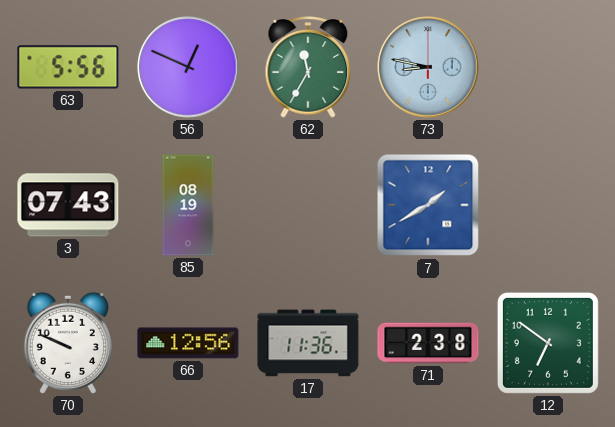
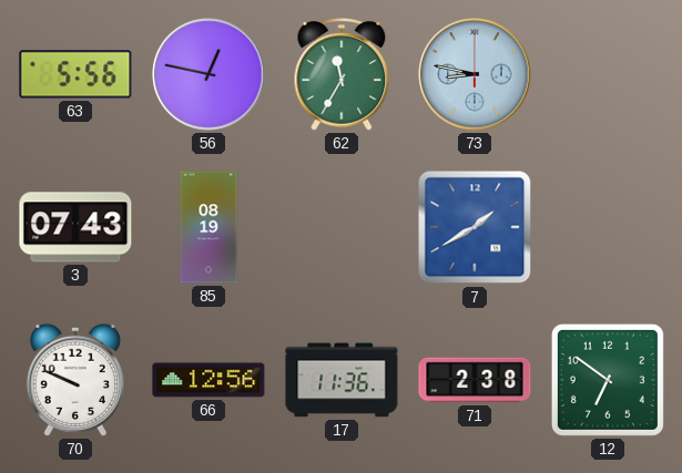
56: 12:49 -> 12:47 (208, 74)
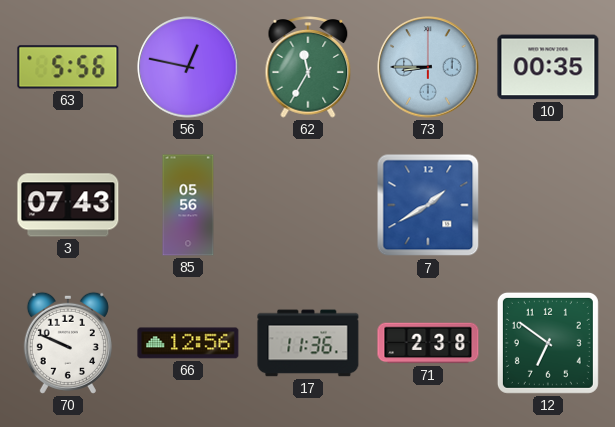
73: 8:47 -> 8:45 (428, 67)
10: none -> 00:35 (548, 67)
85: 08:19 -> 05:56 (188, 205)
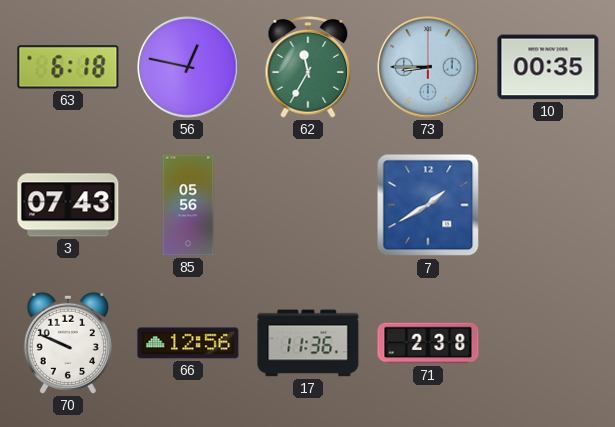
63: 5:56 -> 6:18 (68, 67)
12: 6:51 -> none (548, 343)
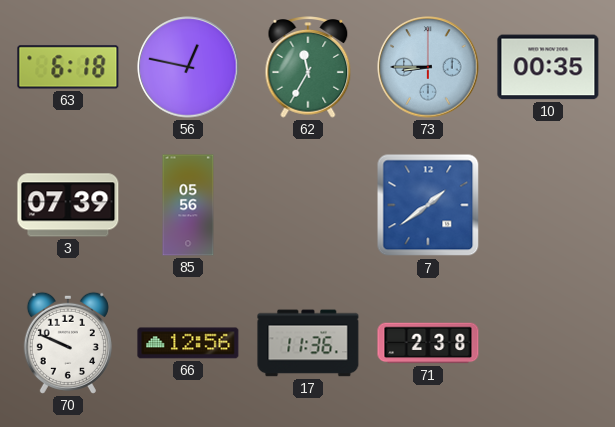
3: 07:43 -> 07:39 (68, 205)
7: 1:40 -> 1:39 (428, 205)
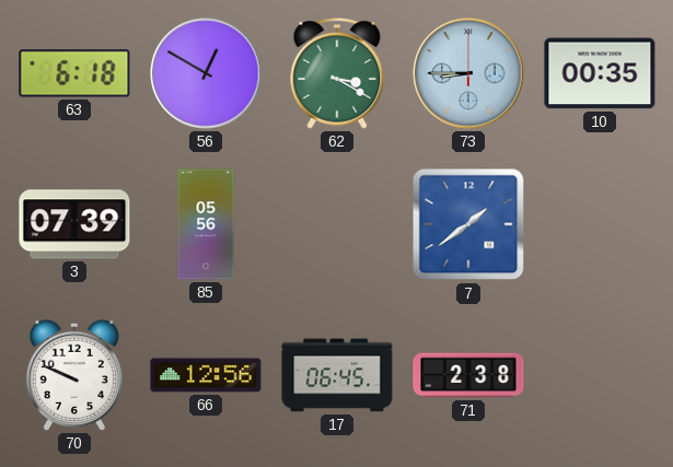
56: 12:47 -> 12:50 (206, 73)
62: 11:35 -> 3:20 (337, 73)
17: 11:36 -> 06:45 (337, 375)
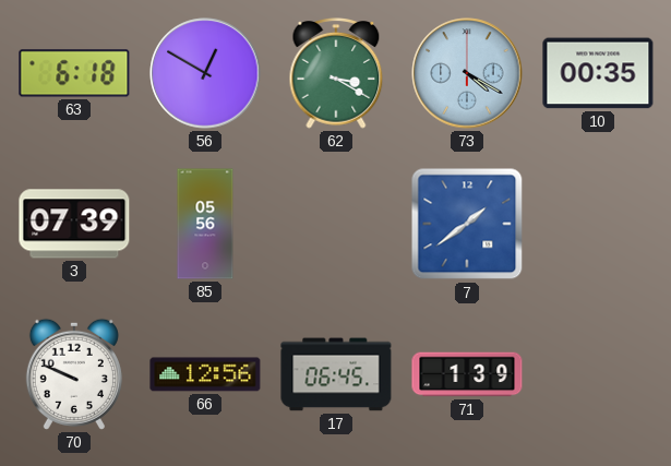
73: 8:45 -> 4:20 (467, 73)
71: 2:38 -> 1:39 (467, 374)
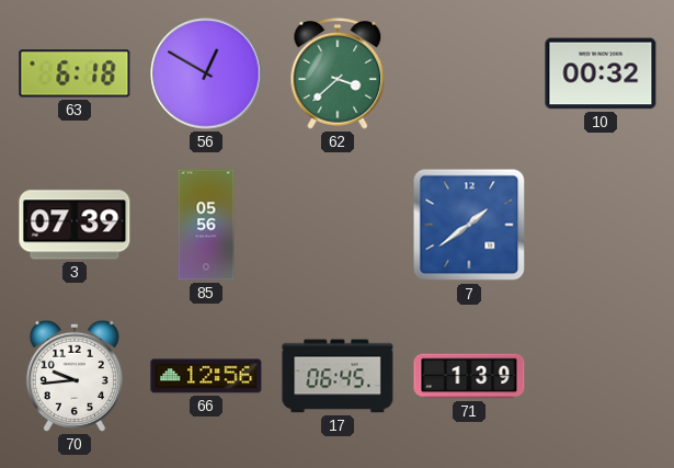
62: 3:20 -> 3:38 (338, 73)
73: 4:20 -> none (467, 73)
10: 00:35 -> 00:32 (601, 73)
70: 9:49 -> 9:44 (75, 376)
